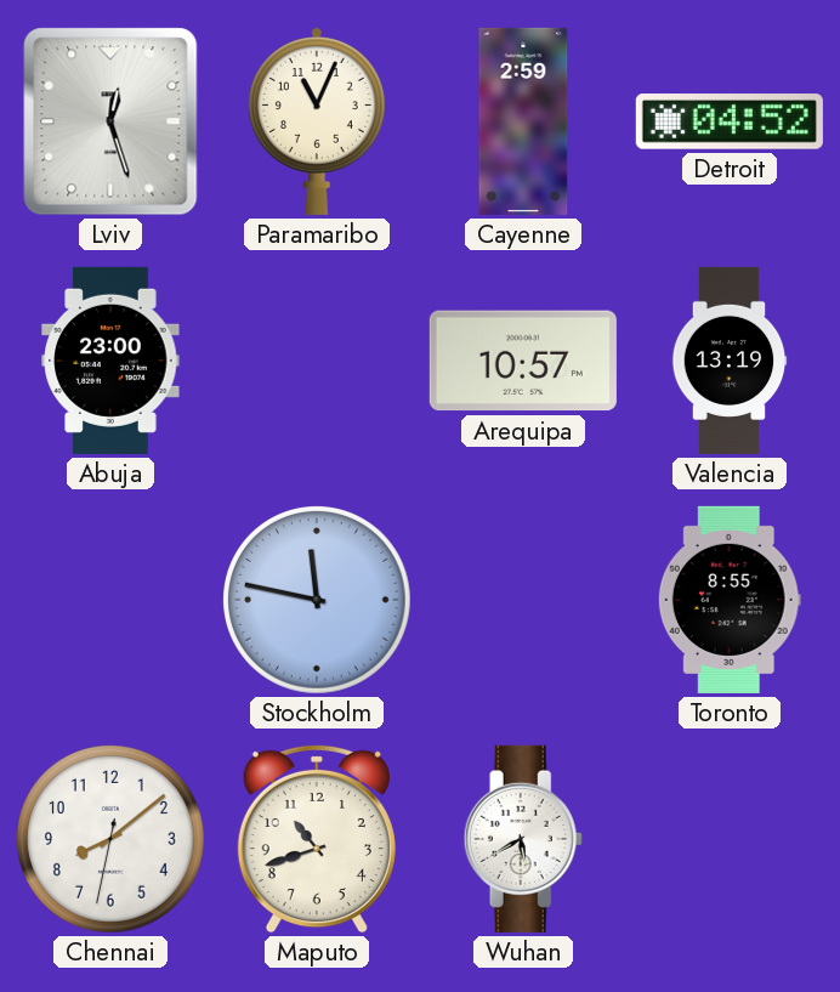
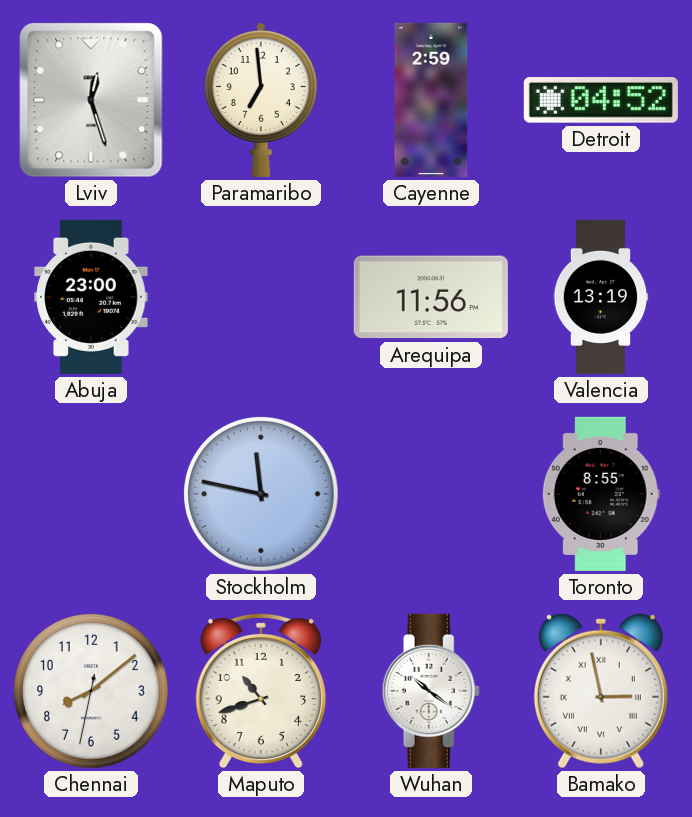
Paramaribo: 11:04 -> 6:59 (261, 99)
Arequipa: 10:57 -> 11:56 (431, 297)
Wuhan: 5:40 -> 10:21 (431, 691)
Bamako: none -> 2:58 (601, 691)
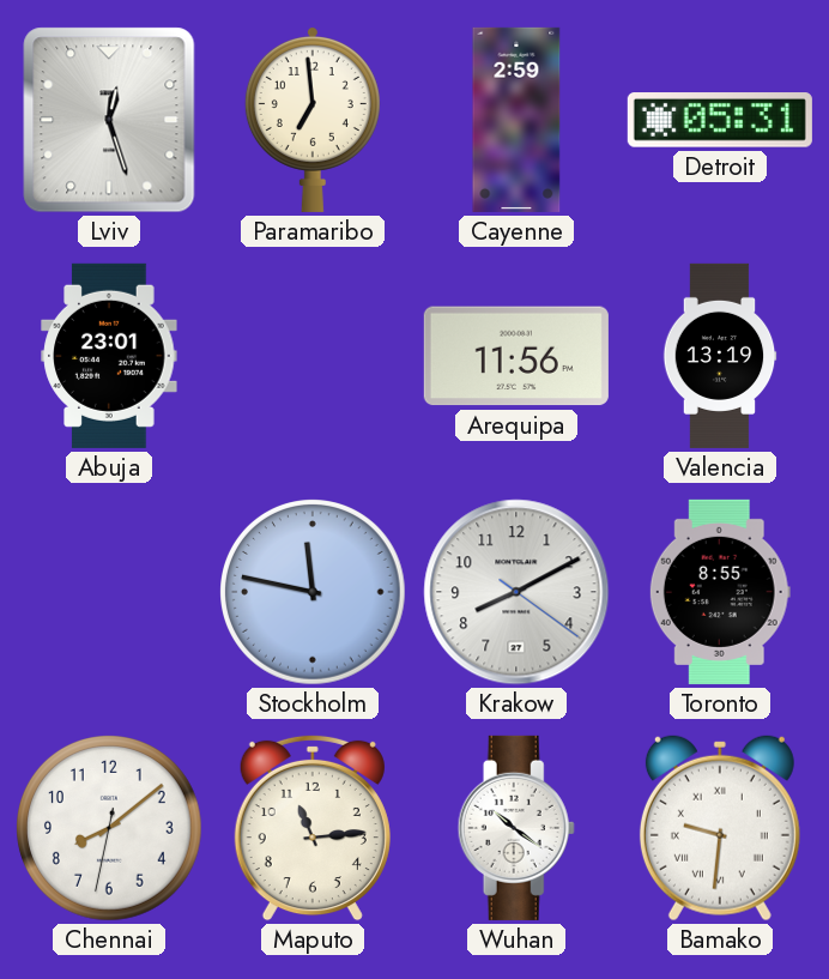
Detroit: 04:52 -> 05:31 (720, 120)
Abuja: 23:00 -> 23:01 (109, 356)
Krakow: none -> 8:10 (516, 592)
Maputo: 10:42 -> 11:14 (313, 828)
Bamako: 2:58 -> 9:31 (720, 828)
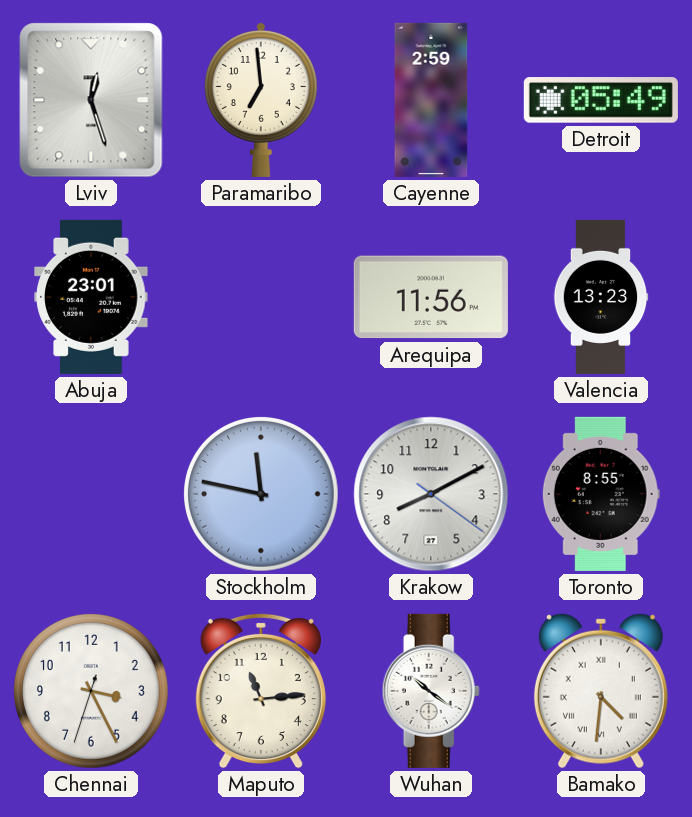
Detroit: 05:31 -> 05:49 (601, 100)
Valencia: 13:19 -> 13:23 (601, 297)
Chennai: 8:08 -> 3:25 (92, 692)
Bamako: 9:31 -> 4:31 (601, 691)
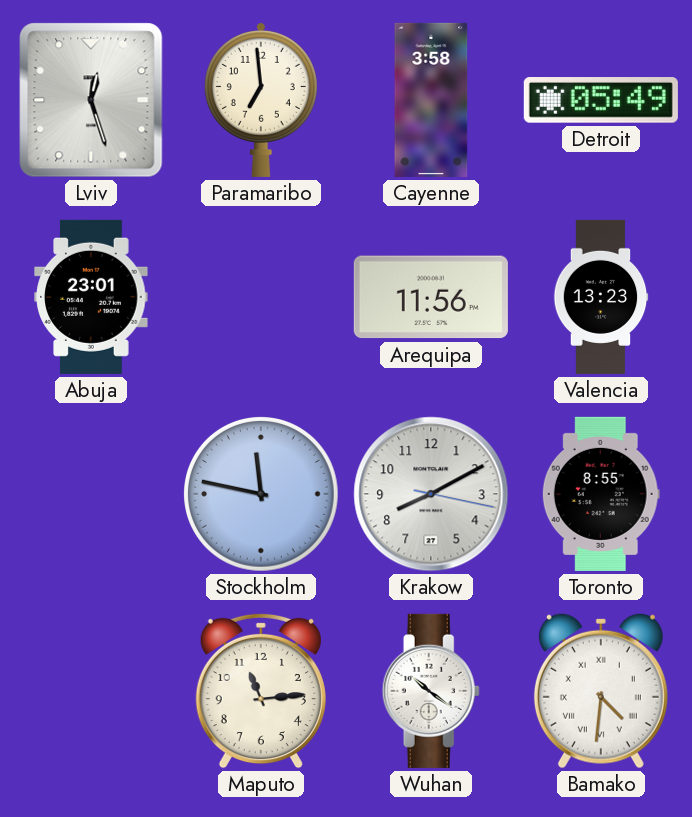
Cayenne: 2:59 -> 3:58 (431, 100)
Krakow: 8:10:21 -> 8:10:17 (431, 494)
Chennai: 3:25 -> none (92, 692)
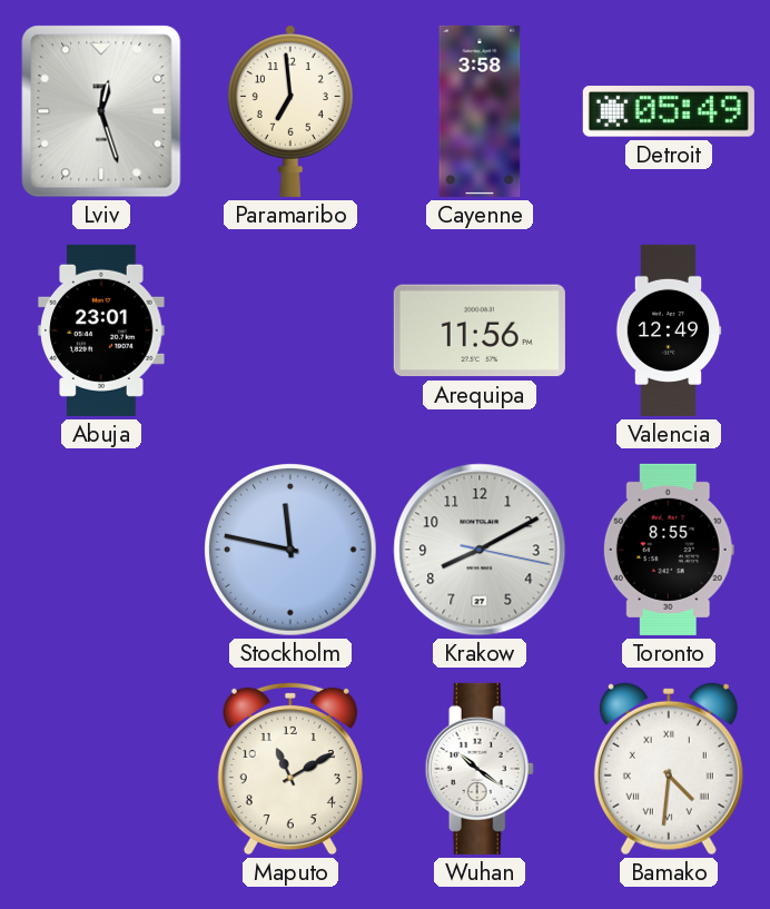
Valencia: 13:23 -> 12:49 (669, 330)
Maputo: 11:14 -> 11:10 (290, 769)
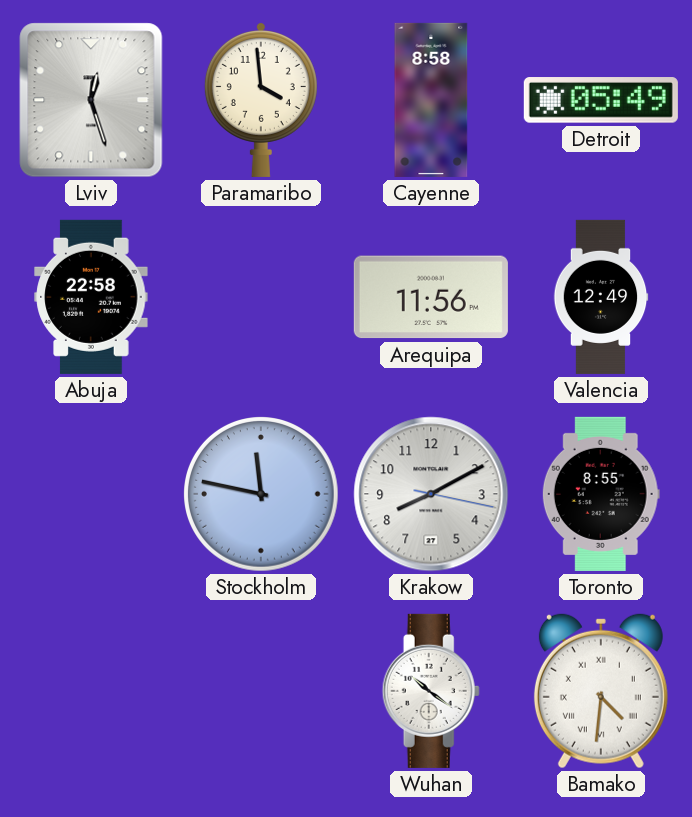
Paramaribo: 6:59 -> 3:59 (261, 99)
Cayenne: 3:58 -> 8:58 (431, 100)
Abuja: 23:01 -> 22:58 (91, 297)
Maputo: 11:10 -> none (290, 769)
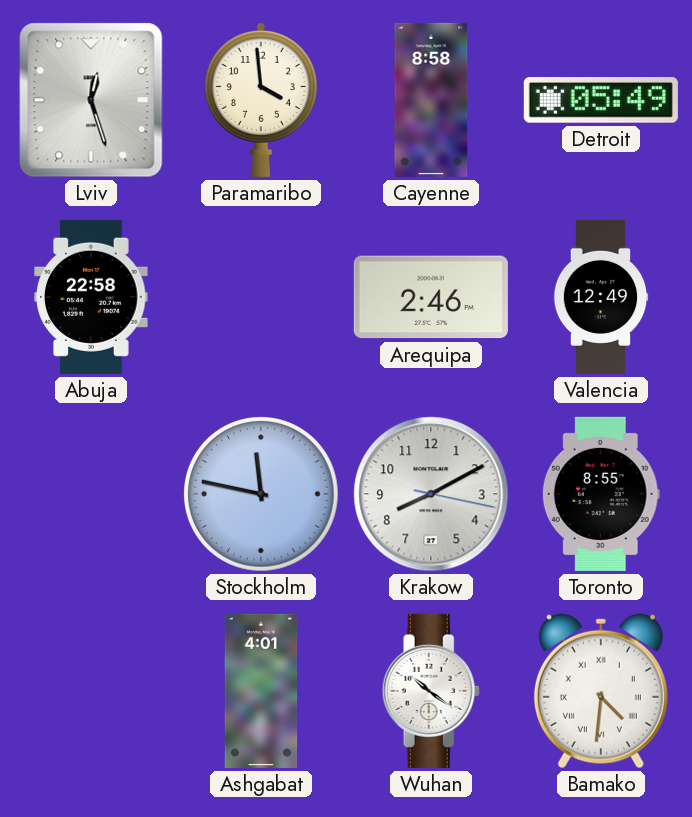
Arequipa: 11:56 -> 2:46 (431, 297)
Ashgabat: none -> 4:01 (261, 691)
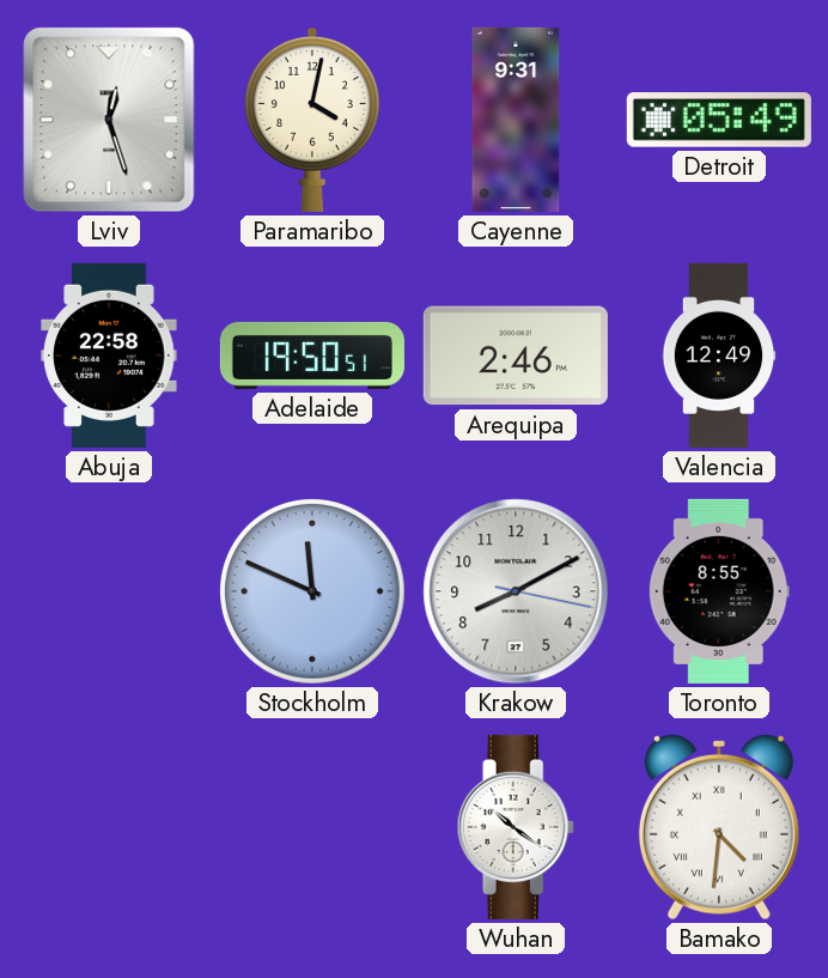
Paramaribo: 3:59 -> 4:02 (312, 119)
Cayenne: 8:58 -> 9:31 (516, 120)
Adelaide: none -> 19:50 (312, 356)
Stockholm: 11:47 -> 11:49 (313, 593)
Ashgabat: 4:01 -> none (261, 691)
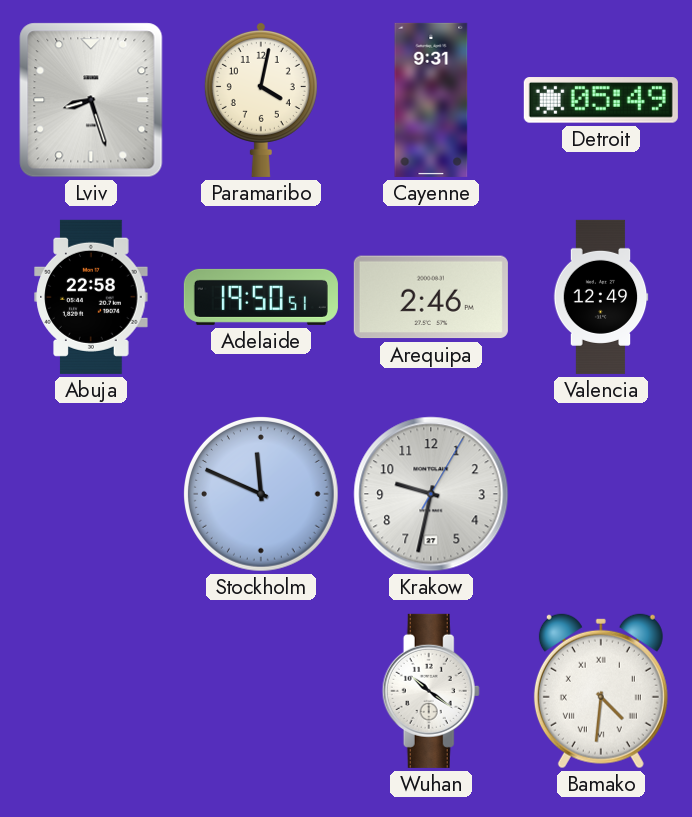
Lviv: 12:27 -> 8:27 (91, 100)
Krakow: 8:10 -> 9:32 (431, 494)
Toronto: 8:55 -> none (719, 591)
